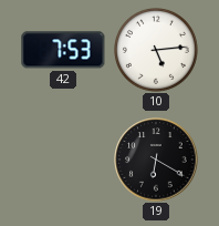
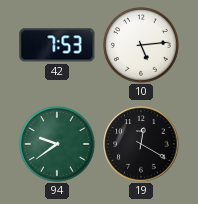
94: none -> 9:39 (58, 145)
19: 6:20 -> 12:20 (141, 144)
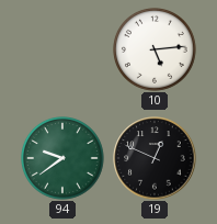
42: 7:53 -> none (57, 45)
19: 12:20 -> 12:49 (155, 158)
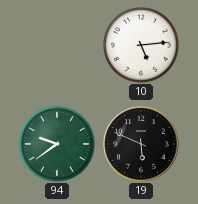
19: 12:49 -> 5:49 (141, 144)
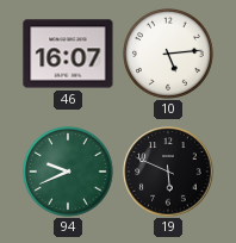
46: none -> 16:07 (68, 54)
94: 9:39 -> 9:41 (69, 173)
